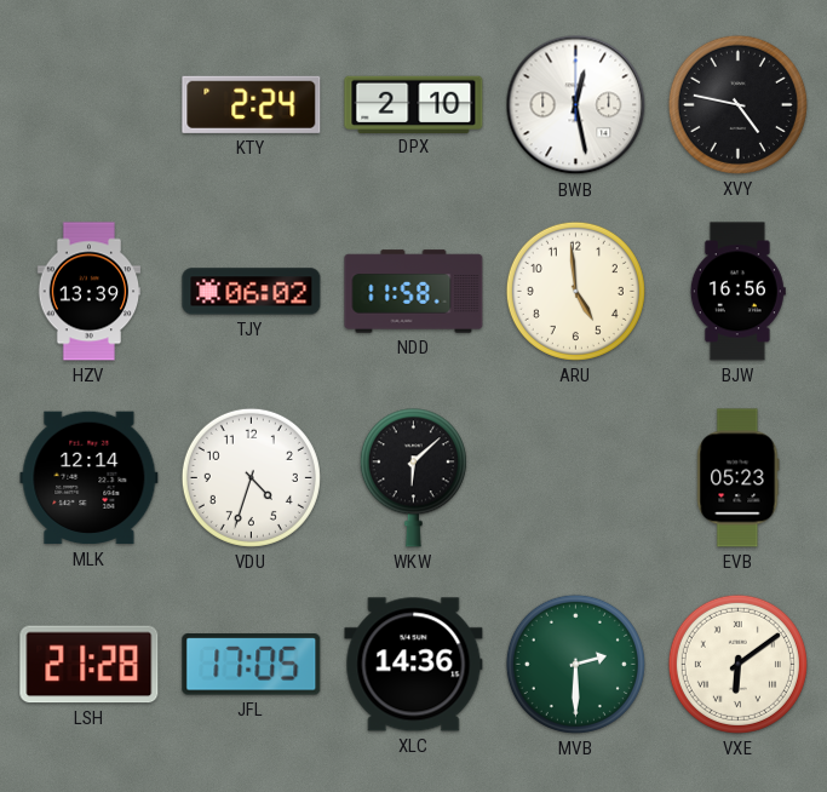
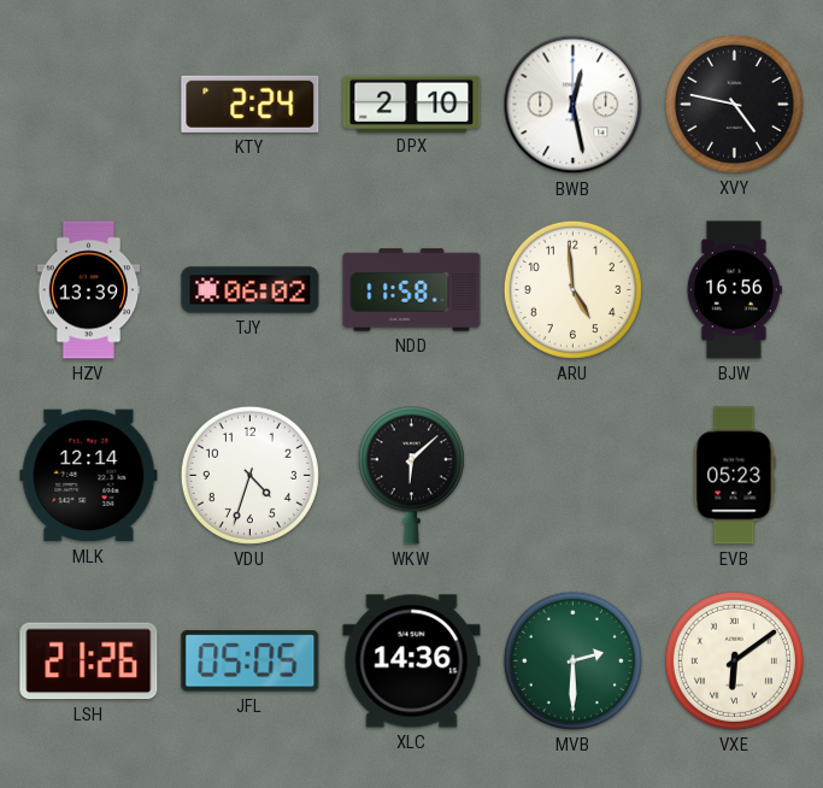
LSH: 21:28 -> 21:26 (89, 661)
JFL: 17:05 -> 05:05 (251, 661)
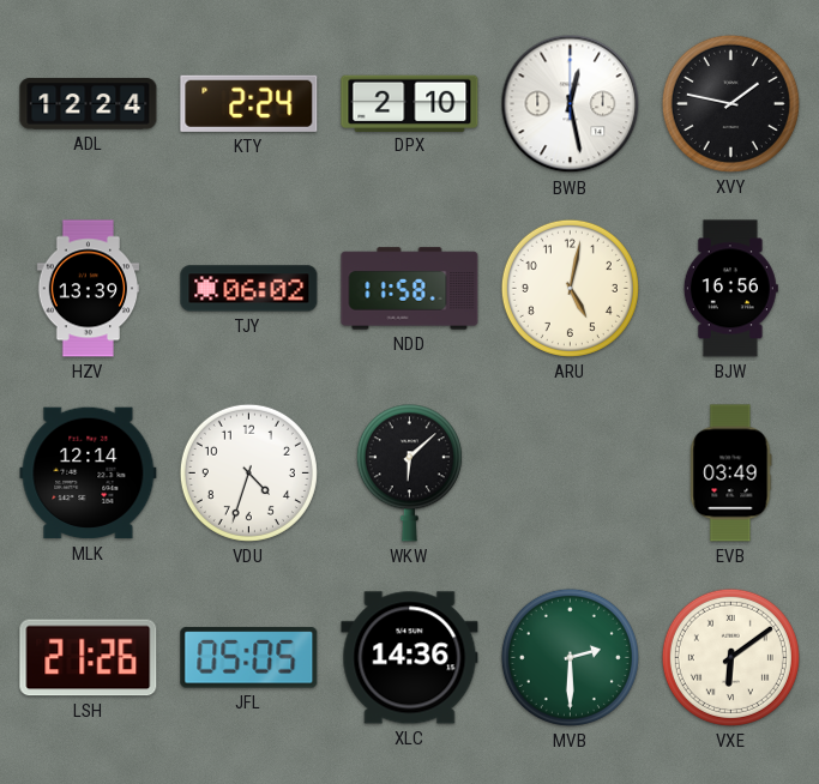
ADL: none -> 12:24 (89, 104)
XVY: 4:47 -> 1:47 (730, 103)
ARU: 4:59 -> 5:02 (570, 288)
EVB: 05:23 -> 03:49 (731, 474)
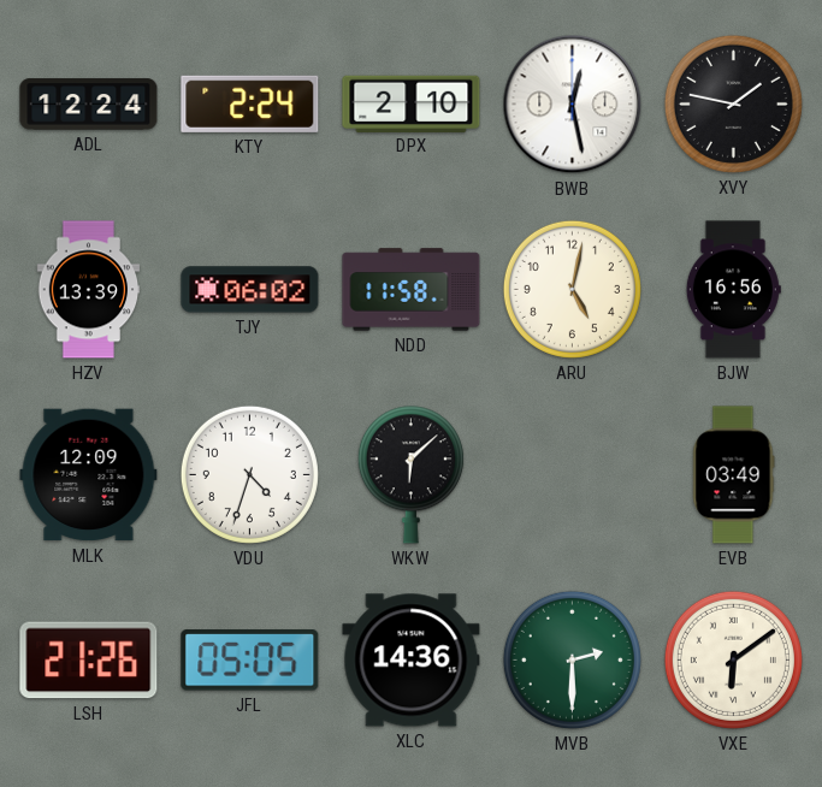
MLK: 12:14 -> 12:09 (89, 475)
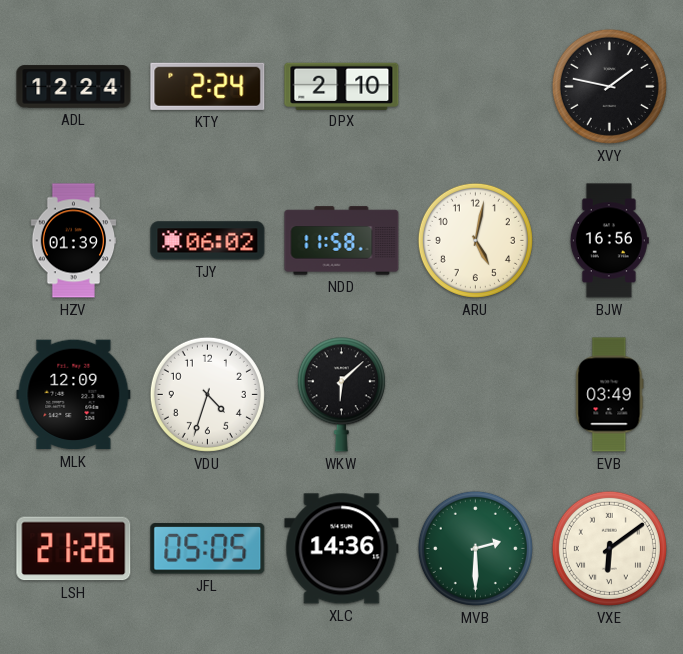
BWB: 12:28 -> none (573, 105)
HZV: 13:39 -> 01:39 (74, 241)
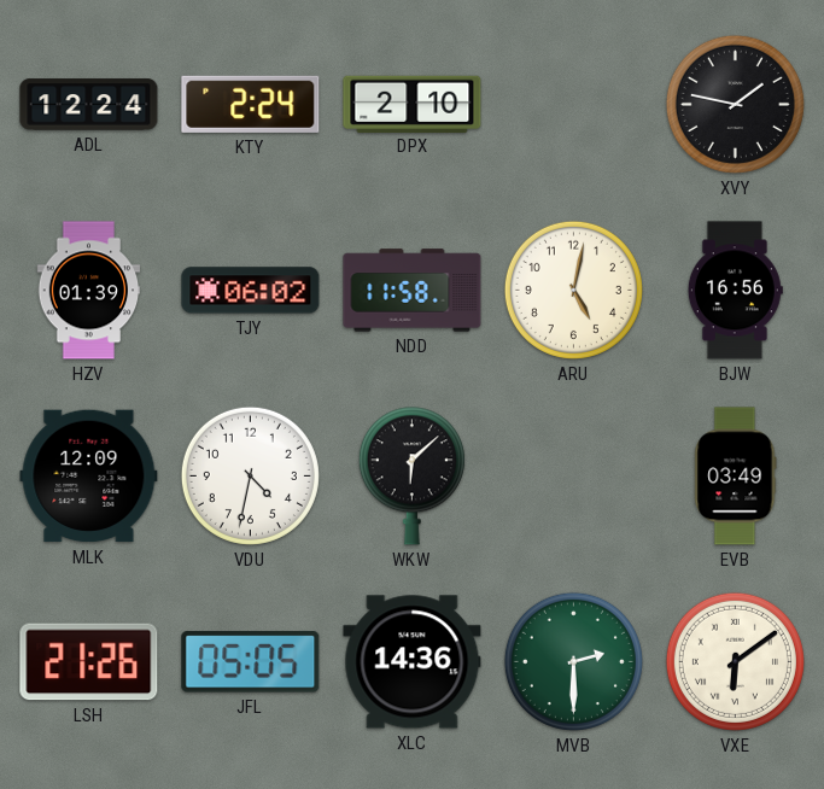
VDU: 4:33 -> 4:32 (250, 475)
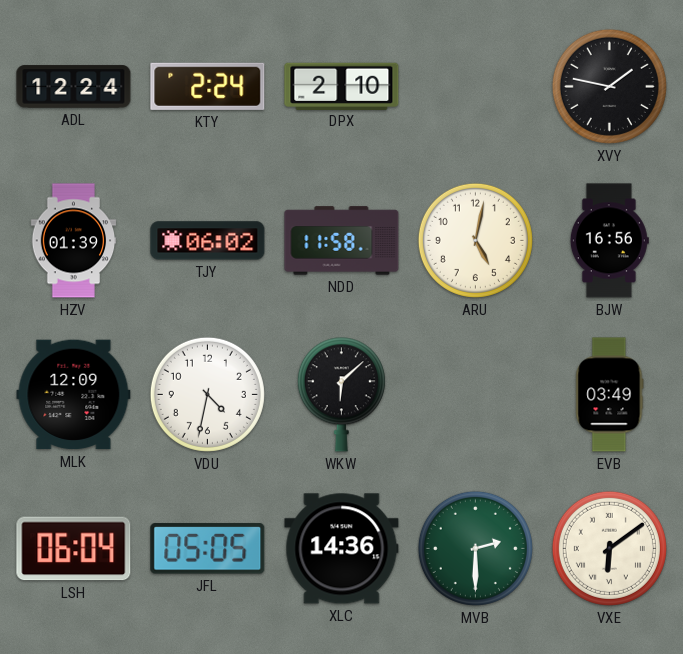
LSH: 21:26 -> 06:04 (74, 549)
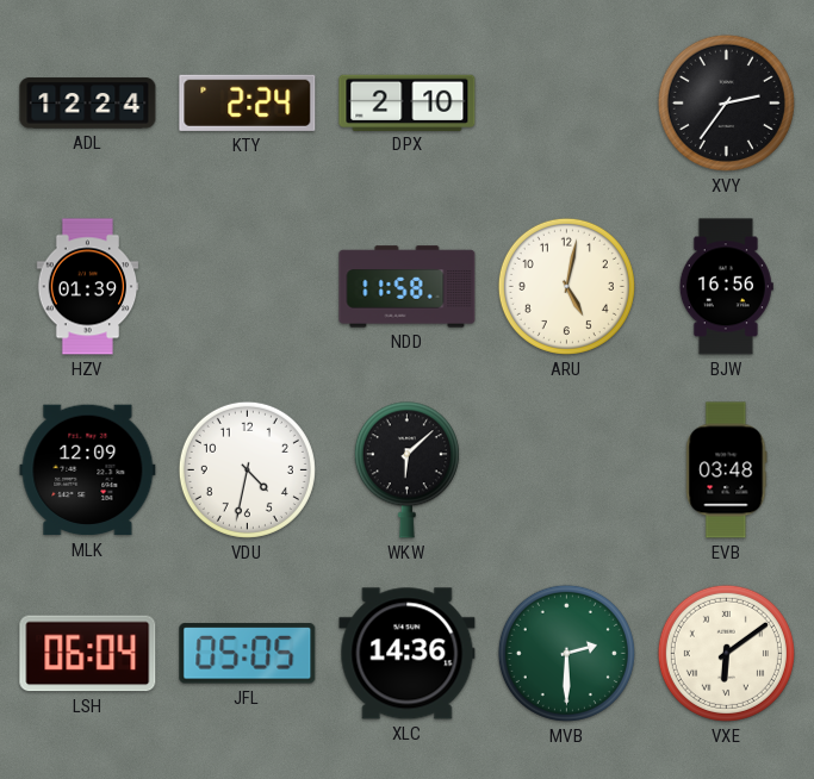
XVY: 1:47 -> 2:36 (726, 102)
TJY: 06:02 -> none (208, 241)
EVB: 03:49 -> 03:48 (727, 470)
